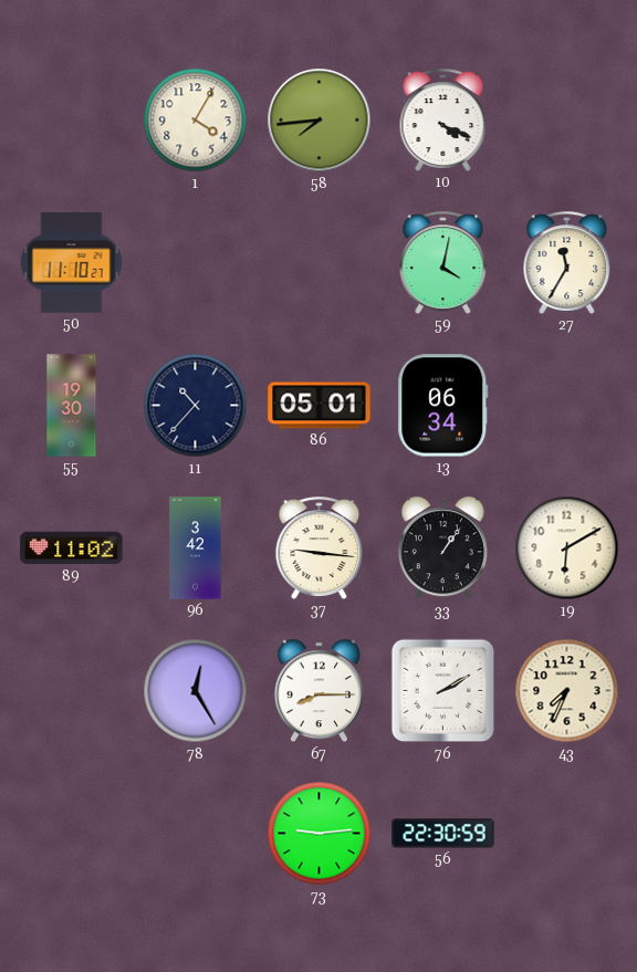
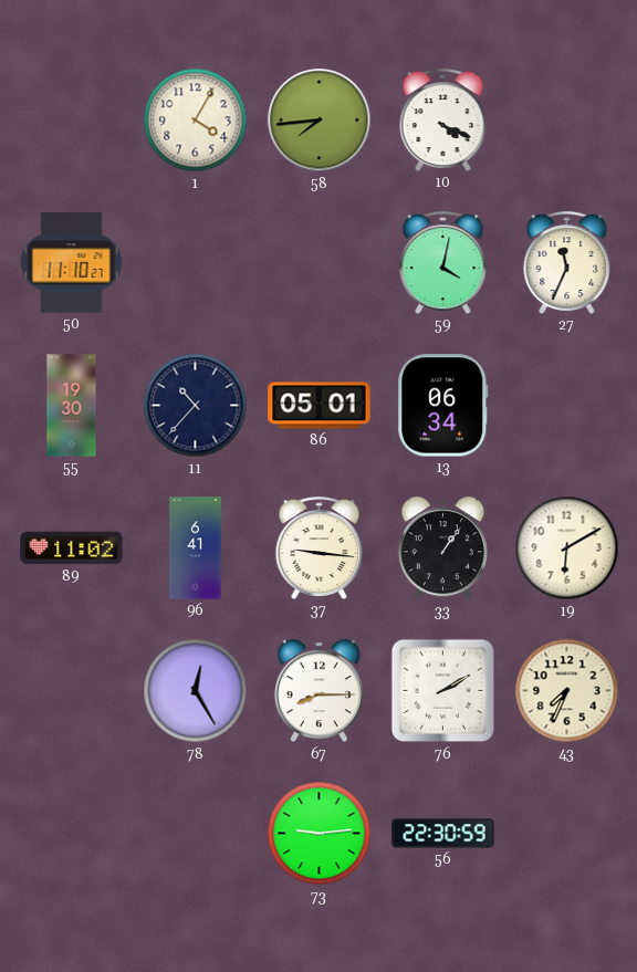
27: 11:35 -> 11:34 (567, 262)
96: 3:42 -> 6:41 (196, 548)
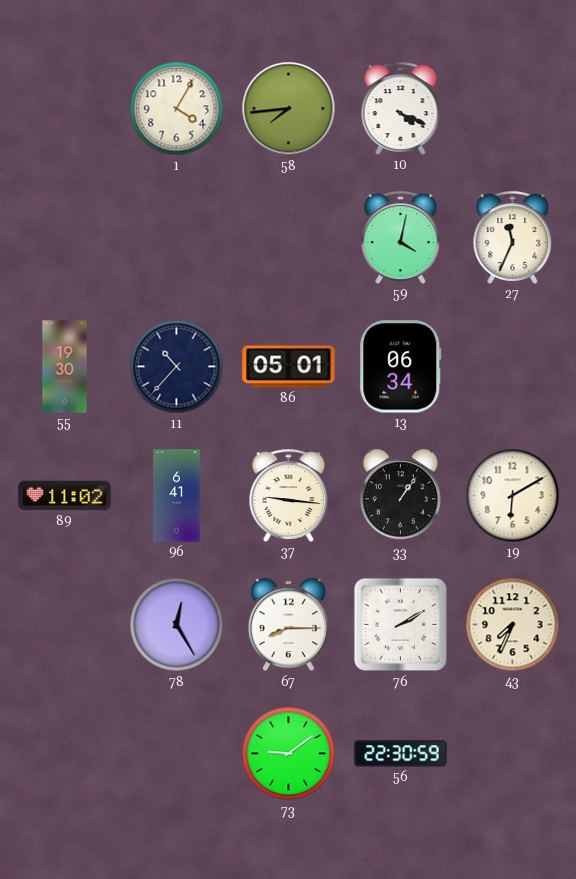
50: 11:10 -> none (72, 262)
73: 9:14 -> 9:09 (289, 754)
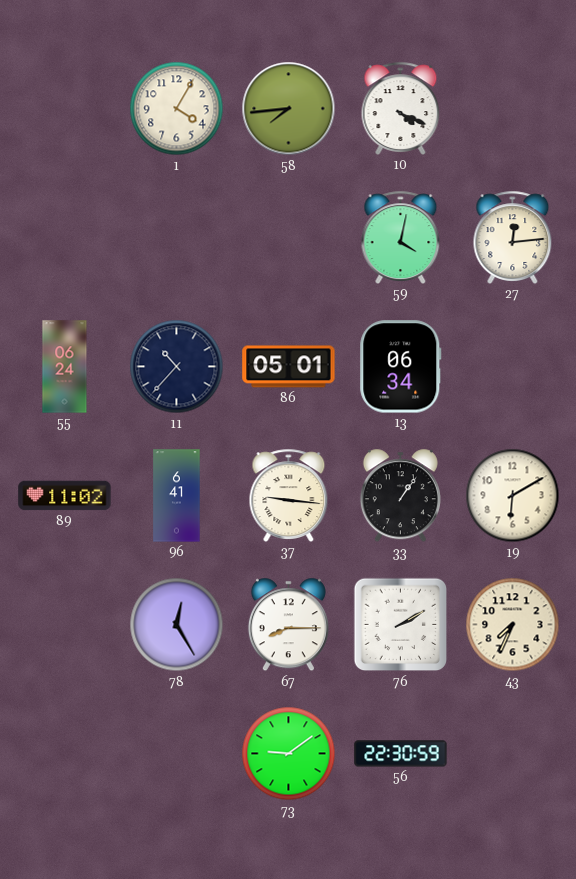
27: 11:34 -> 12:14 (513, 237)
55: 19:30 -> 06:24 (65, 367)
